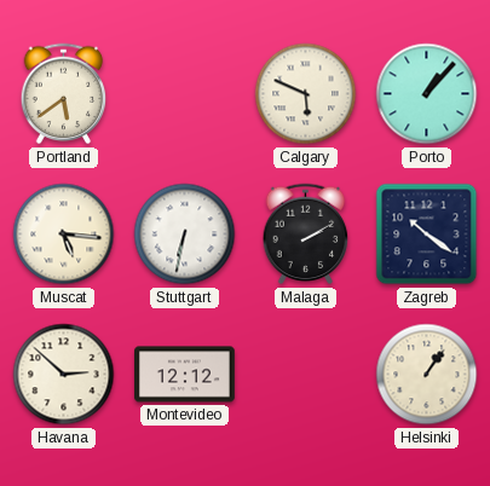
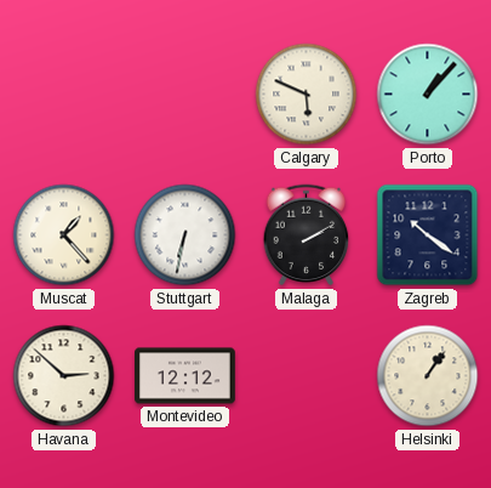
Portland: 5:39 -> none (64, 94)
Muscat: 5:16 -> 1:23 (64, 236)
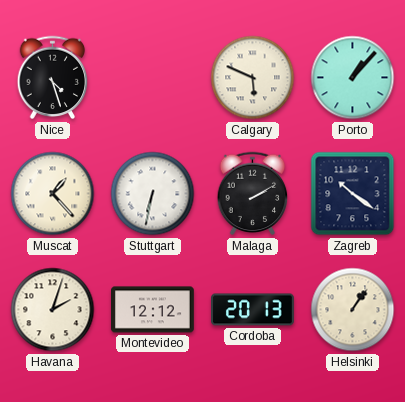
Nice: none -> 4:27 (53, 78)
Havana: 2:52 -> 2:03 (53, 310)
Cordoba: none -> 20:13 (253, 310)
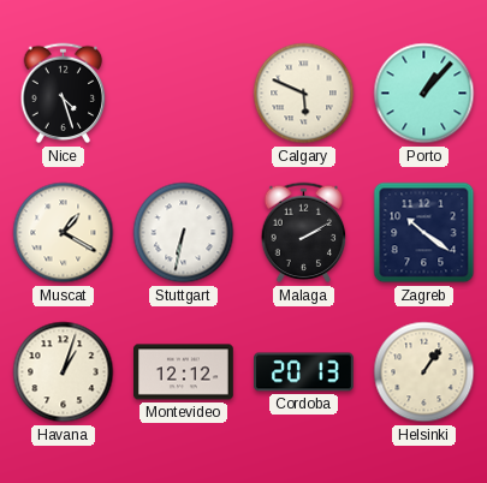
Muscat: 1:23 -> 1:20 (64, 233)
Havana: 2:03 -> 1:03 (64, 372)
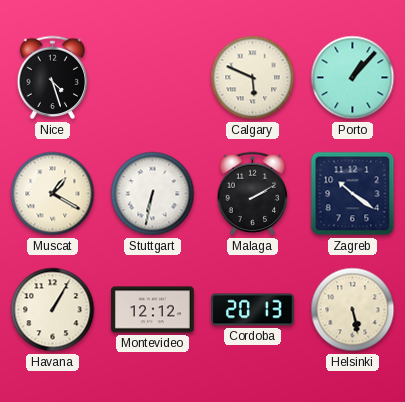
Havana: 1:03 -> 1:05 (53, 310)
Helsinki: 1:06 -> 5:28 (353, 310)
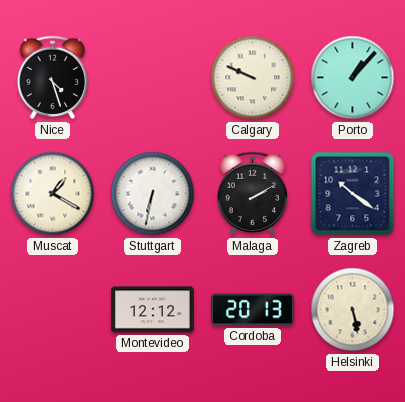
Calgary: 5:49 -> 9:49 (253, 78)
Havana: 1:05 -> none (53, 310)
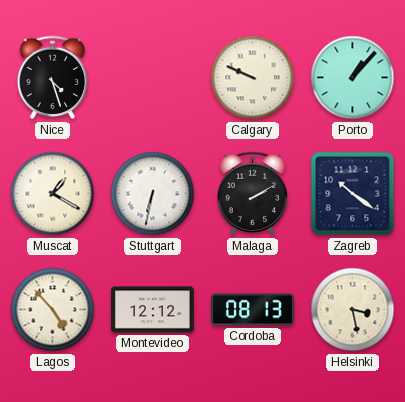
Lagos: none -> 4:53 (53, 310)
Cordoba: 20:13 -> 08:13 (253, 310)
Helsinki: 5:28 -> 3:28 (353, 310)
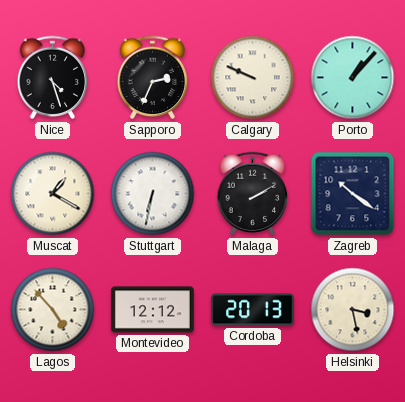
Sapporo: none -> 2:34 (153, 78)
Cordoba: 08:13 -> 20:13 (253, 310)
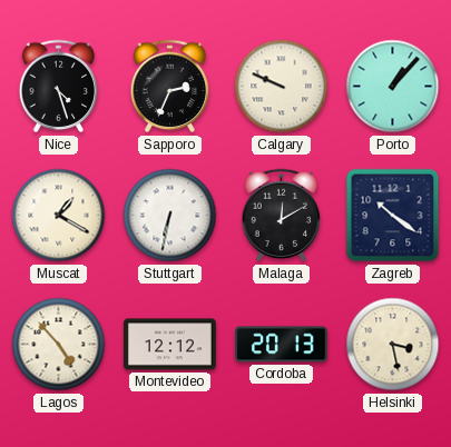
Malaga: 2:10 -> 12:10 (282, 216)
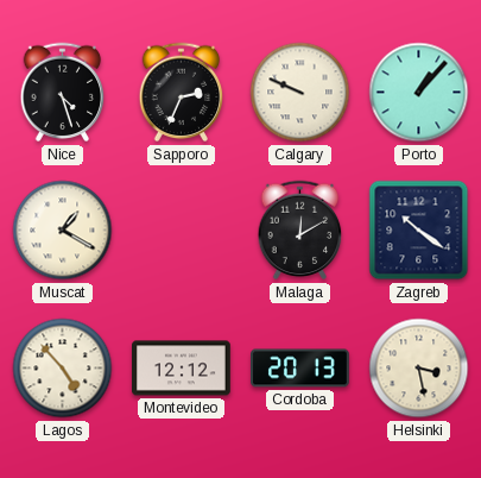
Stuttgart: 6:32 -> none (170, 216)
